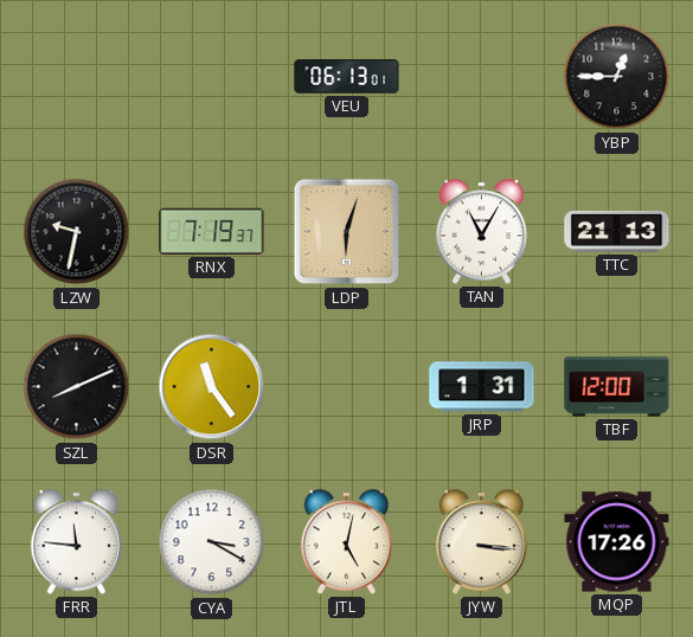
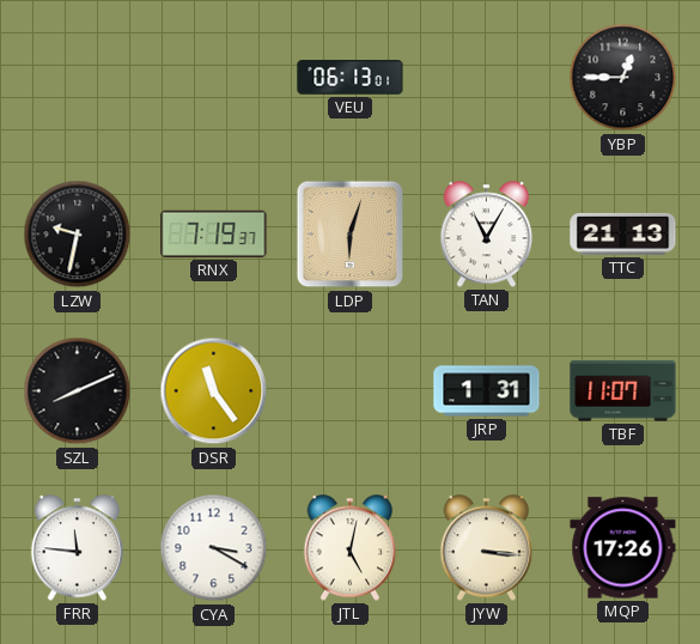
TBF: 12:00 -> 11:07 (623, 391)
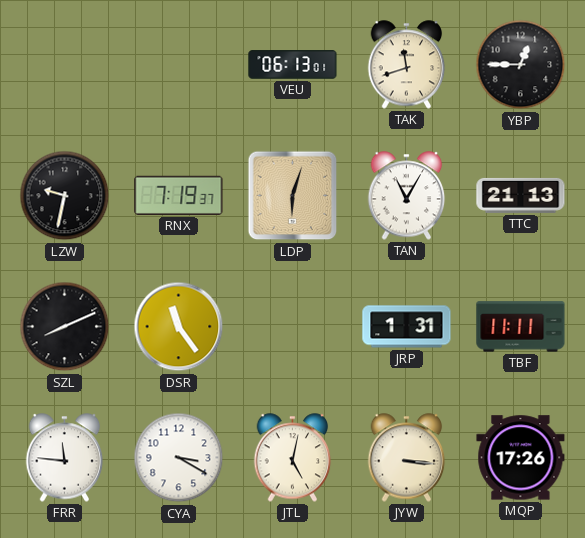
TAK: none -> 11:42 (407, 65)
TBF: 11:07 -> 11:11 (521, 327)
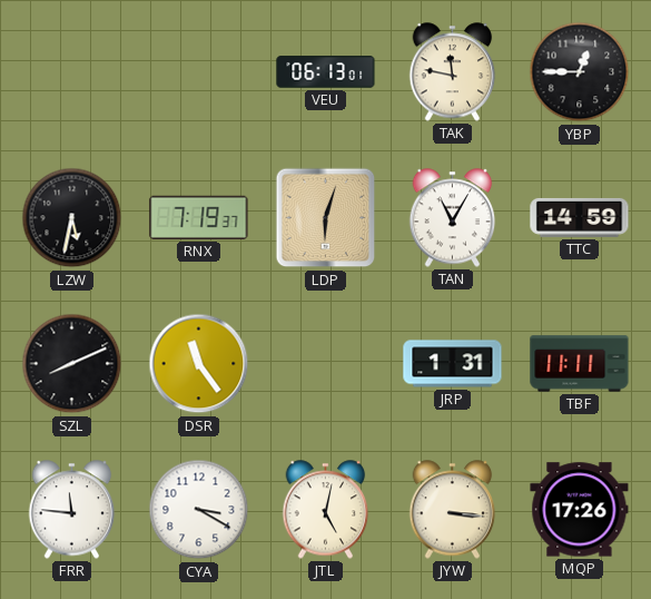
TAK: 11:42 -> 11:47 (453, 72)
LZW: 9:32 -> 5:32 (72, 218)
TTC: 21:13 -> 14:59 (580, 217)
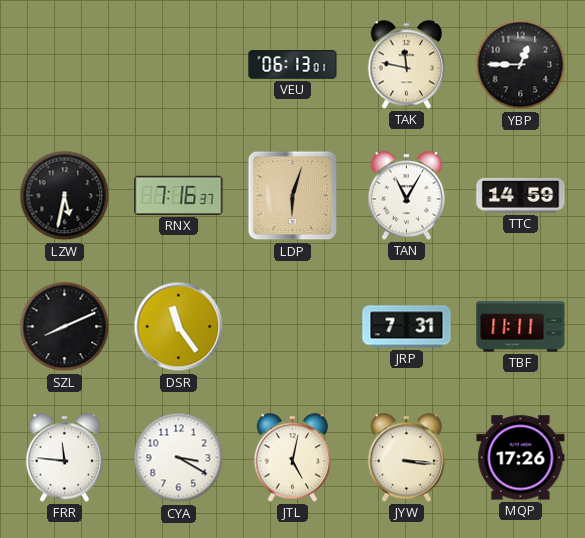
RNX: 7:19 -> 7:16 (179, 195)
JRP: 1:31 -> 7:31 (407, 327)
